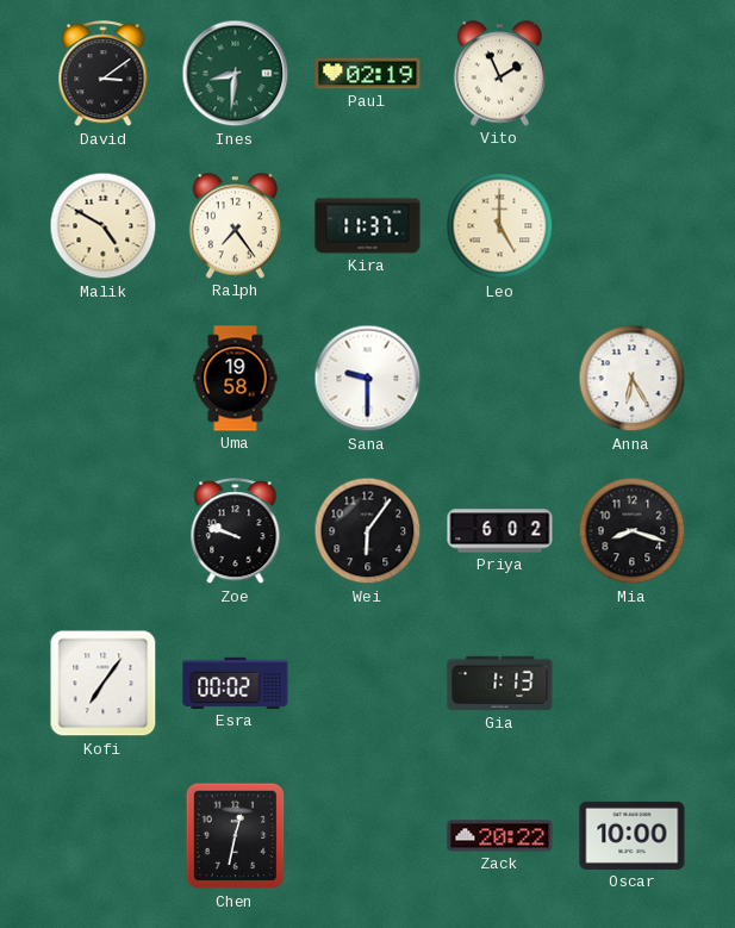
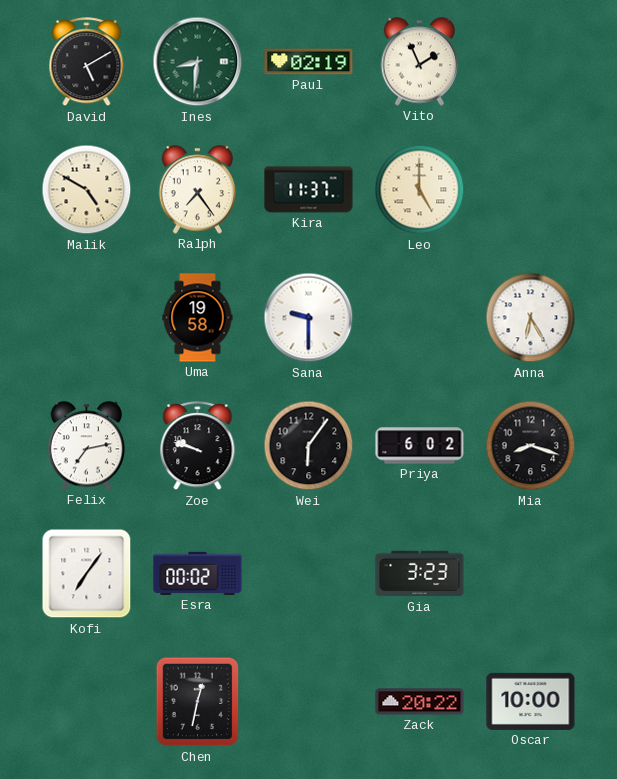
David: 3:09 -> 5:10 (87, 62)
Felix: none -> 7:13 (87, 446)
Gia: 1:13 -> 3:23 (420, 574)
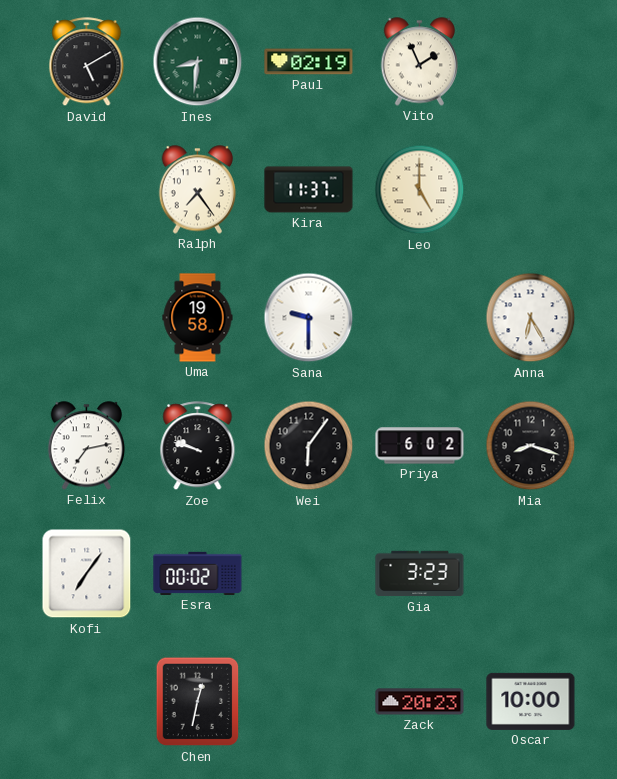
Malik: 4:50 -> none (87, 190)
Zack: 20:22 -> 20:23 (420, 702)
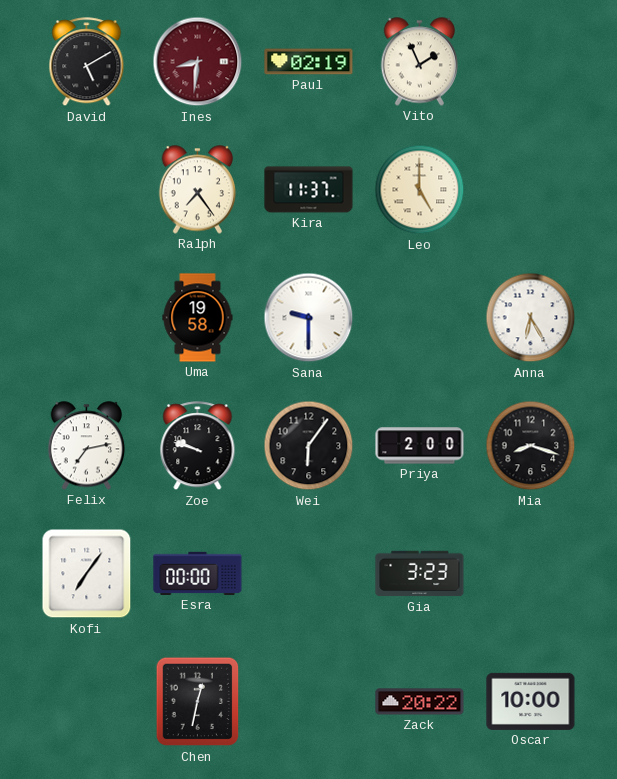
Ines dial: green -> burgundy (198, 62)
Priya: 6:02 -> 2:00 (420, 446)
Esra: 00:02 -> 00:00 (198, 573)
Zack: 20:23 -> 20:22 (420, 702)
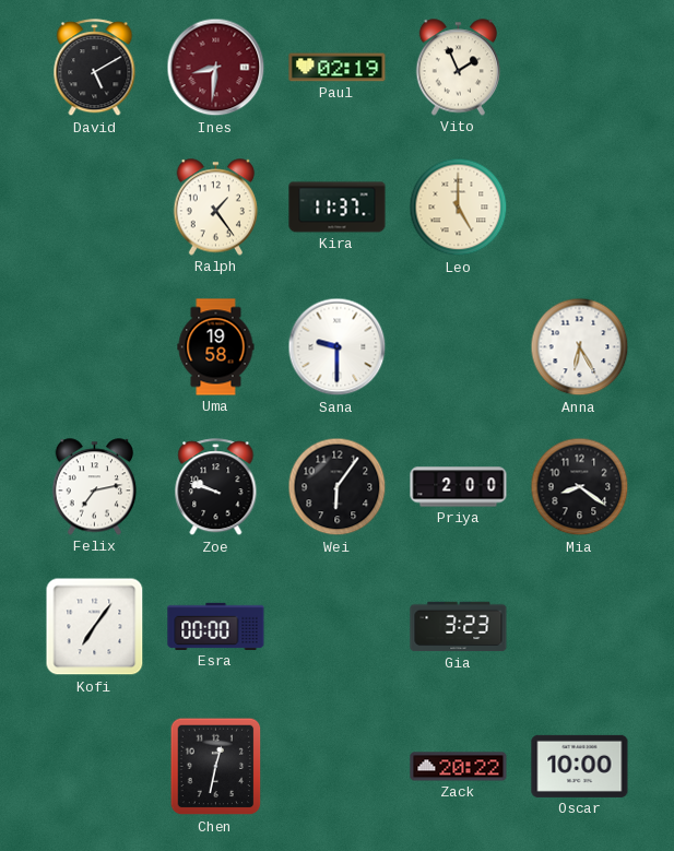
Ralph: 7:24 -> 1:24 (216, 208)
Mia: 8:18 -> 8:21 (580, 487)
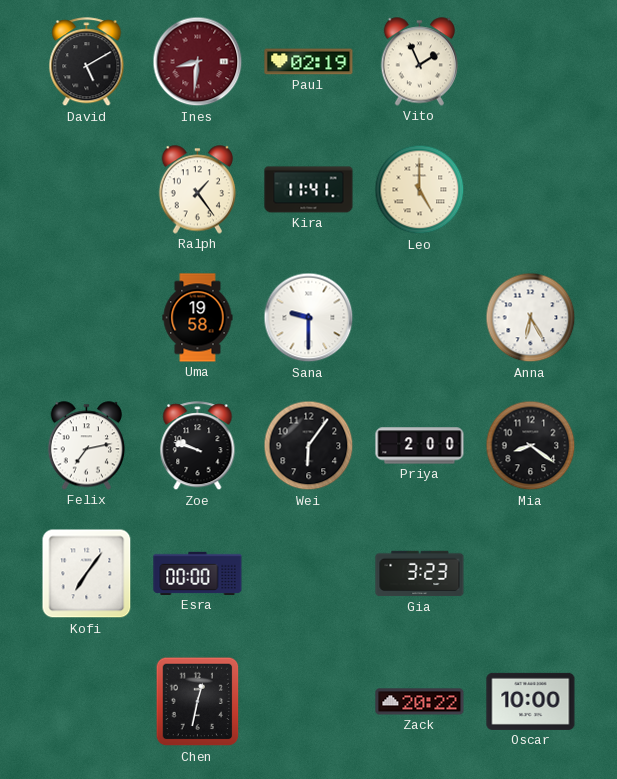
Kira: 11:37 -> 11:41 (309, 190)
